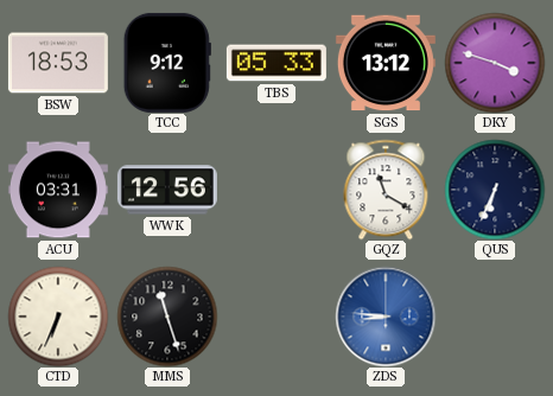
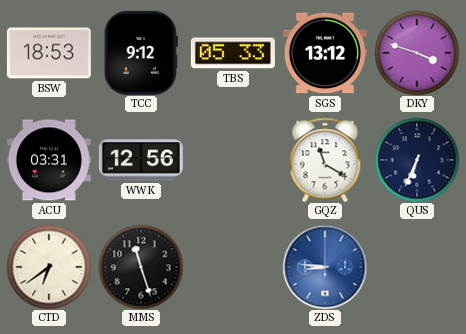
CTD: 6:34 -> 6:39 (49, 267)
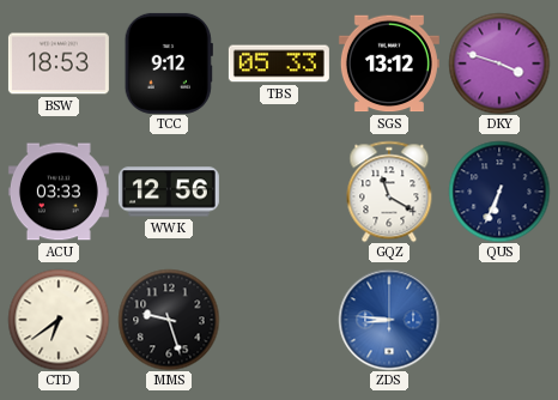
ACU: 03:31 -> 03:33 (59, 192)
MMS: 11:27 -> 9:27 (169, 320)
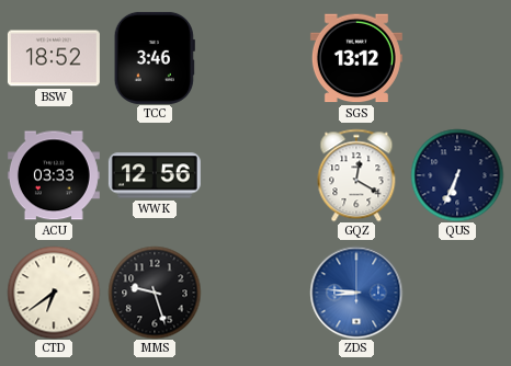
BSW: 18:53 -> 18:52 (54, 58)
TCC: 9:12 -> 3:46 (155, 58)
TBS: 05:33 -> none (279, 63)
DKY: 3:48 -> none (499, 63)
GQZ: 11:20 -> 12:20 (356, 175)
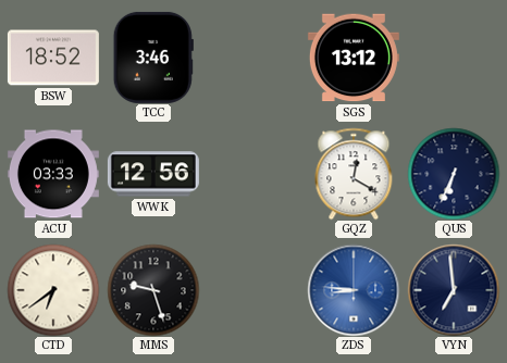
VYN: none -> 6:59 (454, 290)
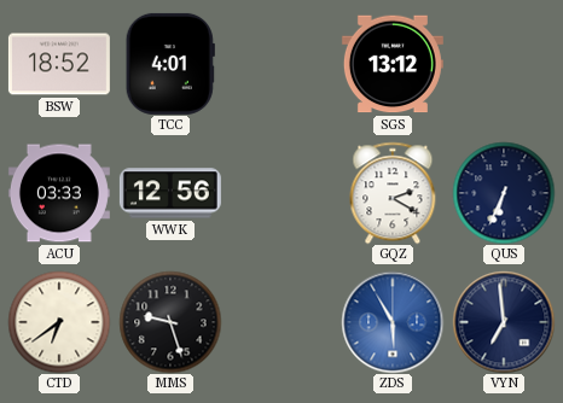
TCC: 3:46 -> 4:01 (170, 64)
GQZ: 12:20 -> 2:20 (393, 193)
ZDS: 8:46 -> 5:55 (393, 322)
